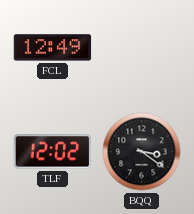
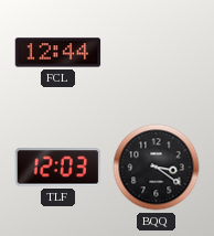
FCL: 12:49 -> 12:44 (58, 53)
TLF: 12:02 -> 12:03 (58, 168)
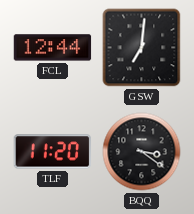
GSW: none -> 7:01 (142, 48)
TLF: 12:03 -> 11:20 (53, 152)
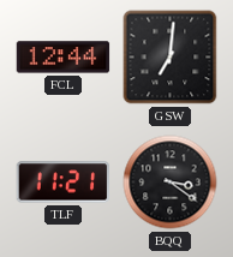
TLF: 11:20 -> 11:21 (64, 183)
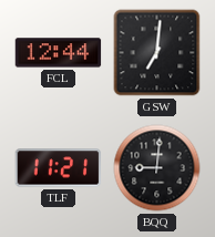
BQQ: 3:21 -> 9:01 (157, 168)
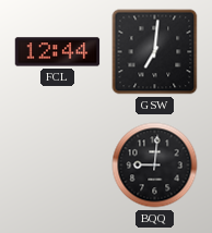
TLF: 11:21 -> none (59, 168)
